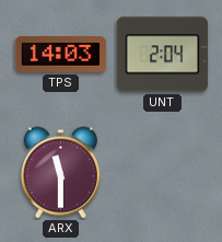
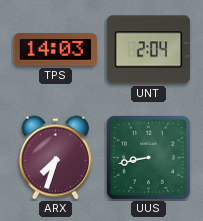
ARX: 11:30 -> 7:33 (55, 158)
UUS: none -> 8:43 (148, 157)
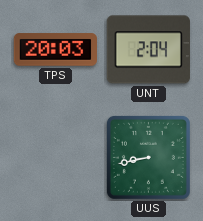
TPS: 14:03 -> 20:03 (55, 50)
ARX: 7:33 -> none (55, 158)
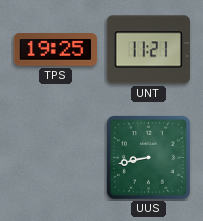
TPS: 20:03 -> 19:25 (55, 50)
UNT: 2:04 -> 11:21 (148, 50)
